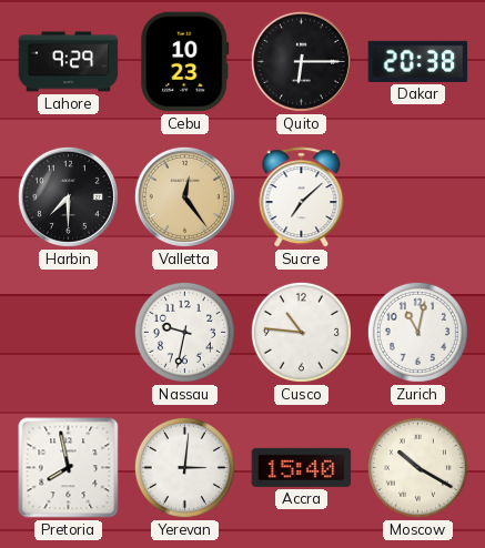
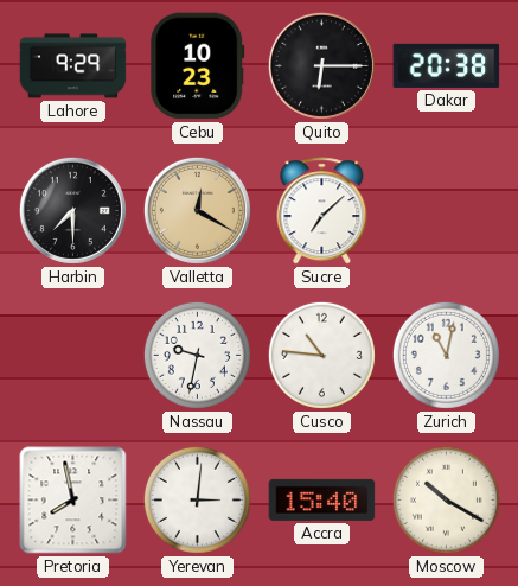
Valletta: 12:24 -> 12:20 (197, 210)
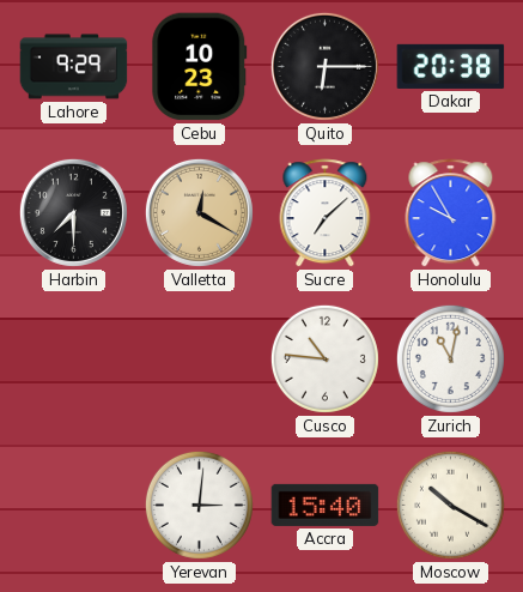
Honolulu: none -> 9:55 (451, 213)
Nassau: 9:32 -> none (197, 355)
Pretoria: 7:58 -> none (73, 501)
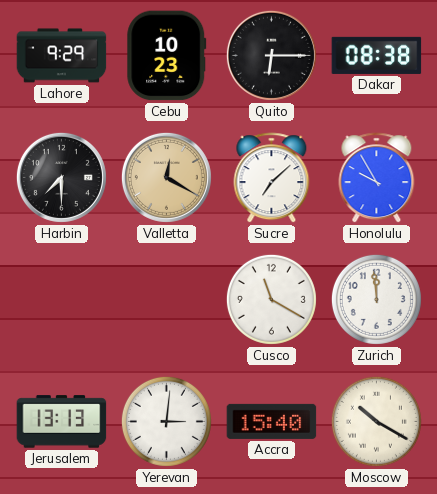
Dakar: 20:38 -> 08:38 (377, 55)
Cusco: 10:46 -> 11:20 (271, 299)
Zurich: 11:02 -> 11:59 (376, 299)
Jerusalem: none -> 13:13 (62, 422)
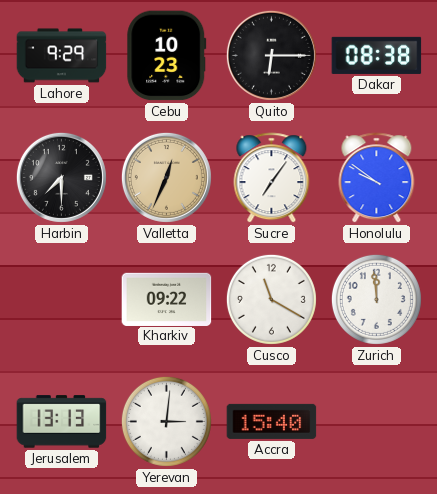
Valletta: 12:20 -> 12:34 (166, 177)
Sucre: 7:08 -> 7:06 (272, 178)
Honolulu: 9:55 -> 9:51 (377, 178)
Kharkiv: none -> 09:22 (167, 299)
Moscow: 10:20 -> none (376, 421)
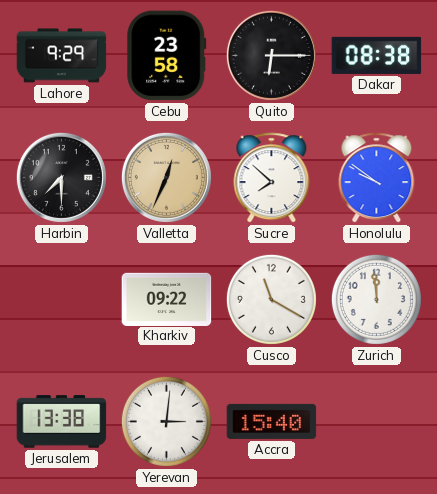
Cebu: 10:23 -> 23:58 (167, 56)
Sucre: 7:06 -> 7:52 (272, 178)
Jerusalem: 13:13 -> 13:38 (62, 422)
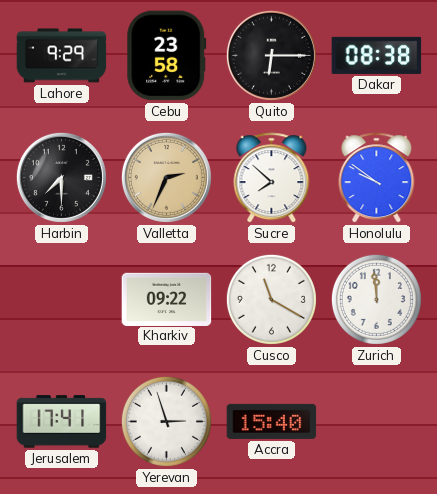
Valletta: 12:34 -> 2:34 (166, 177)
Jerusalem: 13:38 -> 17:41 (62, 422)
Yerevan: 3:01 -> 2:57 (166, 421)
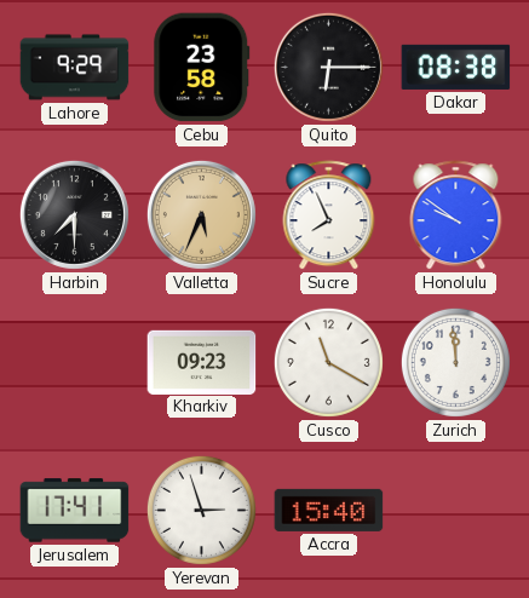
Valletta: 2:34 -> 5:34 (201, 214)
Sucre: 7:52 -> 7:56 (329, 215)
Kharkiv: 09:22 -> 09:23 (202, 362)
